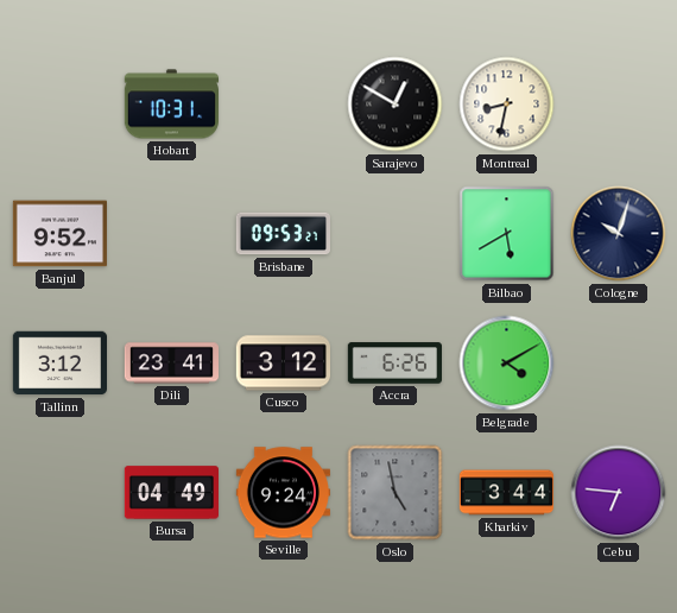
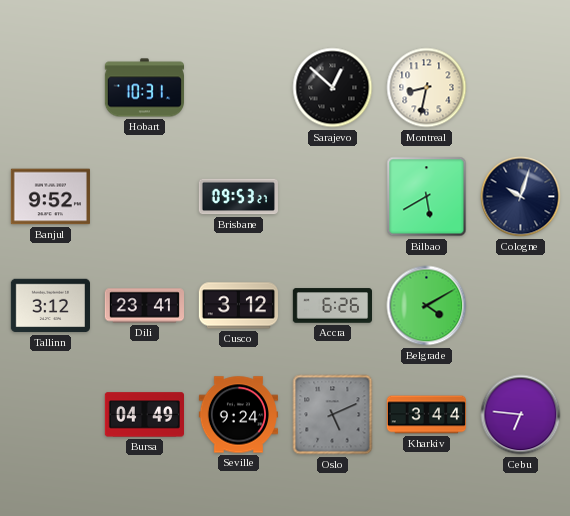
Sarajevo: 12:50 -> 12:52 (333, 88)
Oslo: 4:58 -> 5:11 (333, 415)
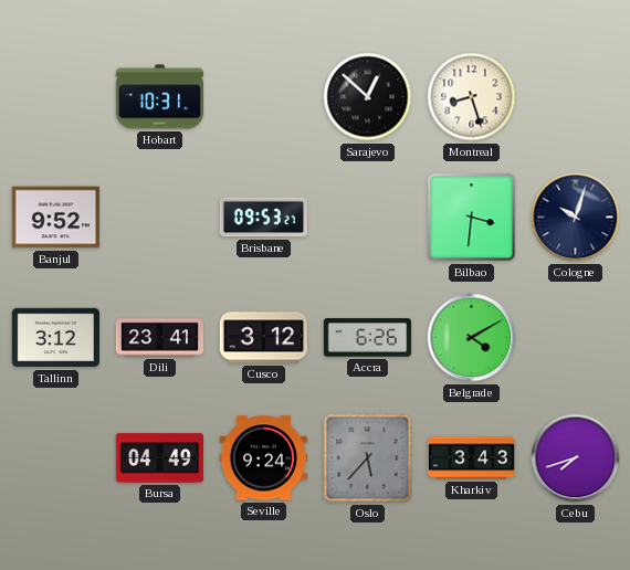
Montreal: 8:32 -> 8:27 (472, 97)
Bilbao: 5:40 -> 3:31 (472, 218)
Oslo: 5:11 -> 5:37 (368, 458)
Kharkiv: 3:44 -> 3:43 (471, 458)
Cebu: 6:46 -> 7:42 (576, 458)
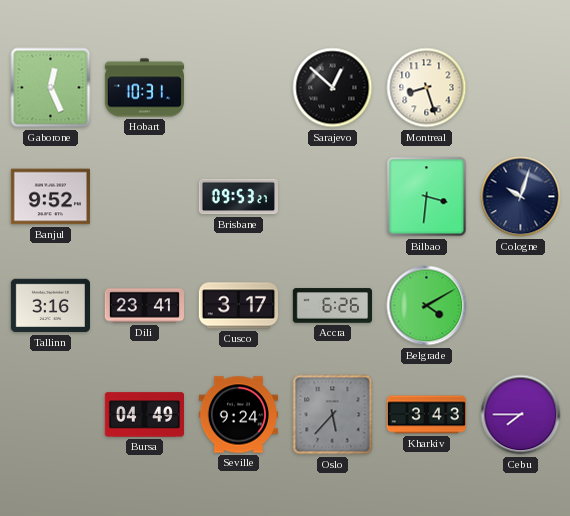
Gaborone: none -> 12:26 (51, 88)
Tallinn: 3:12 -> 3:16 (50, 306)
Cusco: 3:12 -> 3:17 (238, 306)
Cebu: 7:42 -> 7:45 (521, 415)
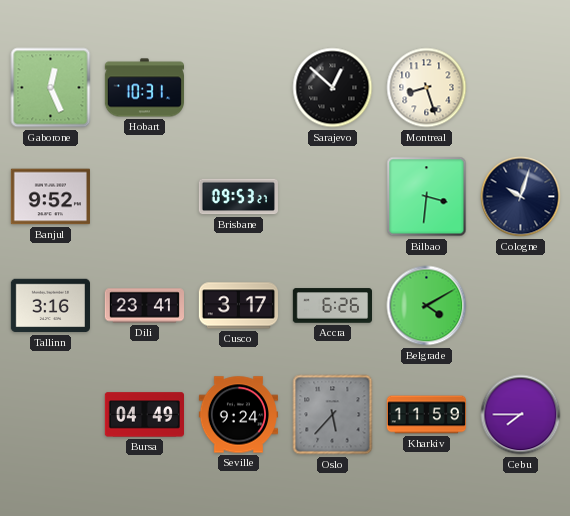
Kharkiv: 3:43 -> 11:59 (426, 415)
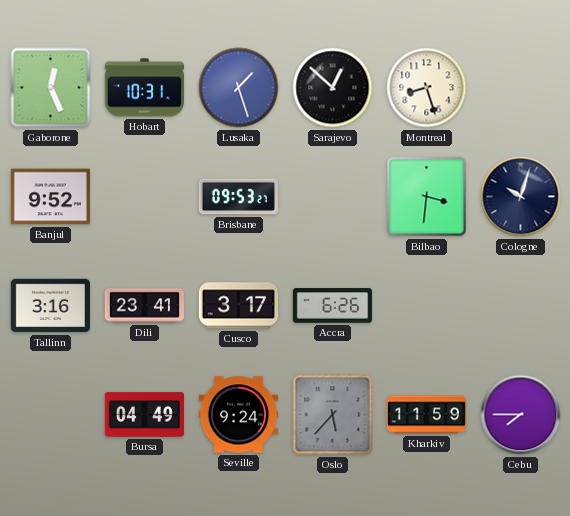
Lusaka: none -> 1:27 (239, 88)
Belgrade: 4:10 -> none (427, 306)
